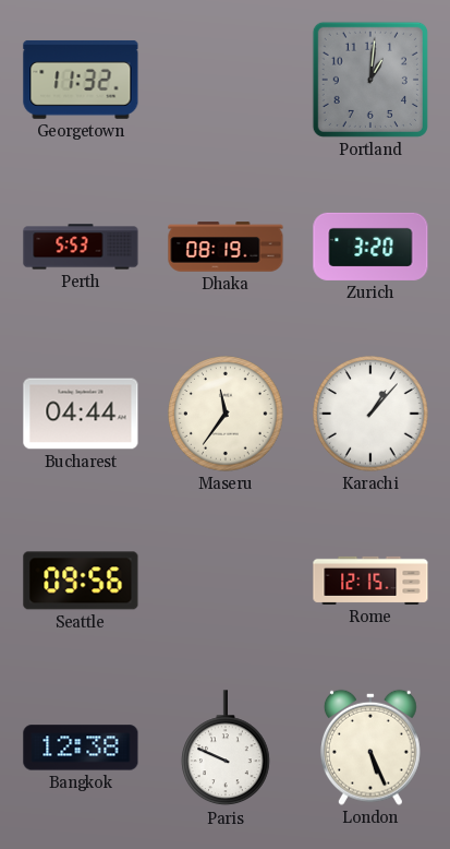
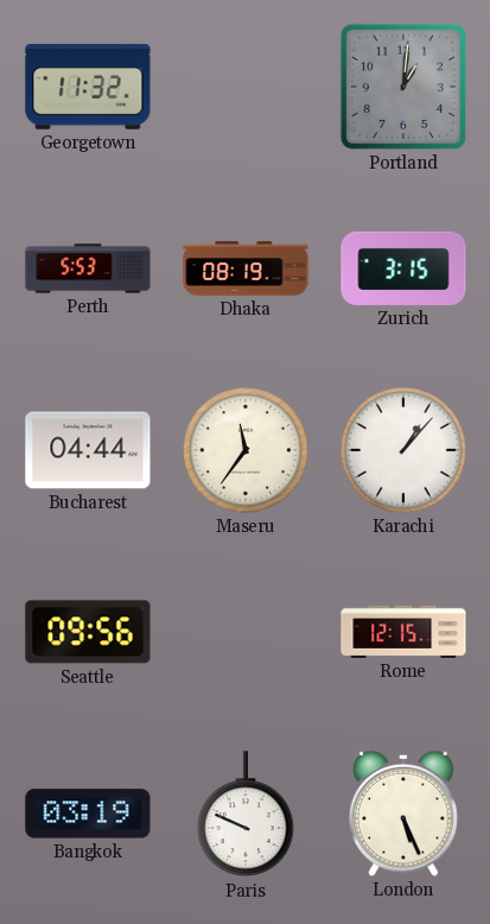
Zurich: 3:20 -> 3:15 (403, 268)
Bangkok: 12:38 -> 03:19 (88, 814)
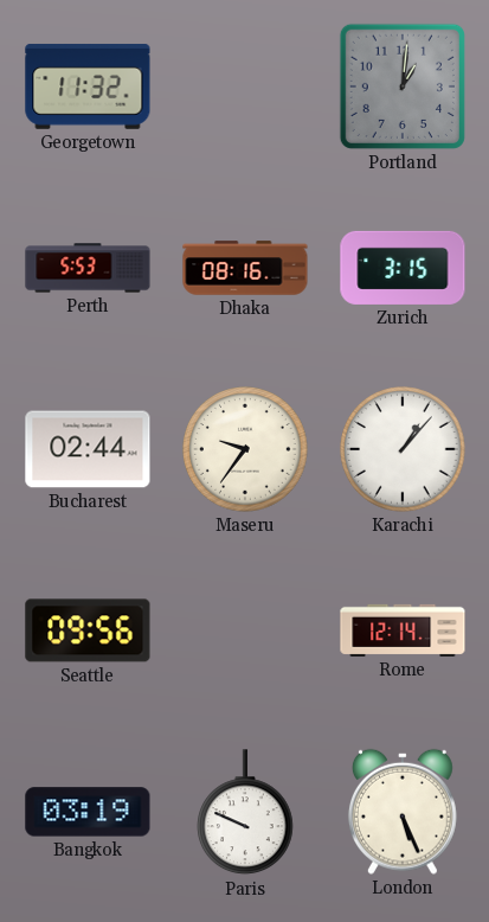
Dhaka: 08:19 -> 08:16 (245, 268)
Bucharest: 04:44 -> 02:44 (88, 449)
Maseru: 11:36 -> 9:36 (245, 449)
Rome: 12:15 -> 12:14 (403, 630)
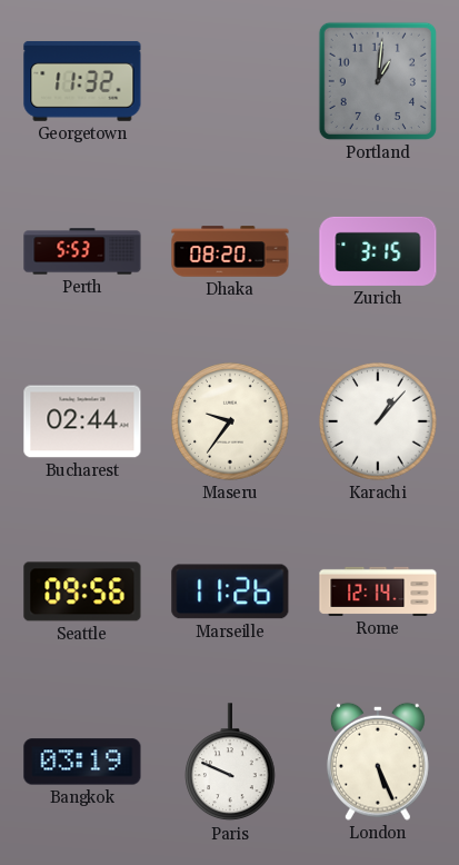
Dhaka: 08:16 -> 08:20 (230, 251)
Marseille: none -> 11:26 (230, 591)
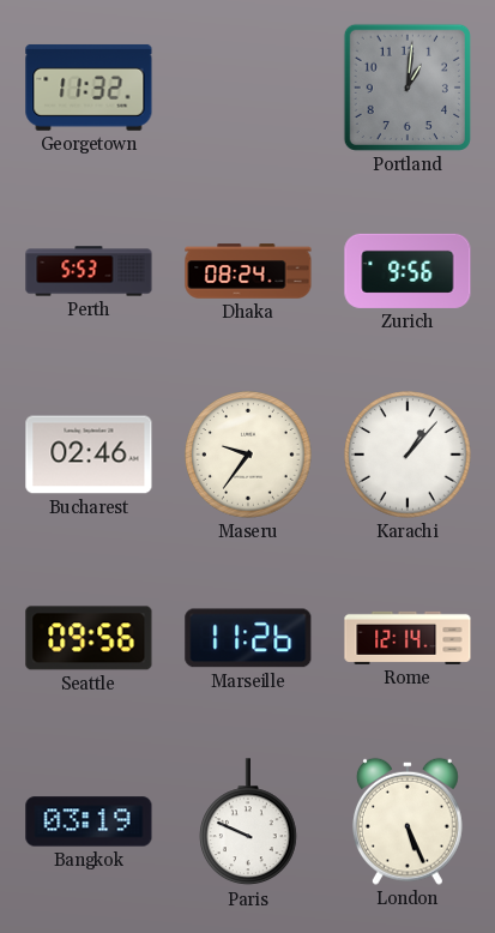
Dhaka: 08:20 -> 08:24 (248, 271)
Zurich: 3:15 -> 9:56 (408, 271)
Bucharest: 02:44 -> 02:46 (89, 455)
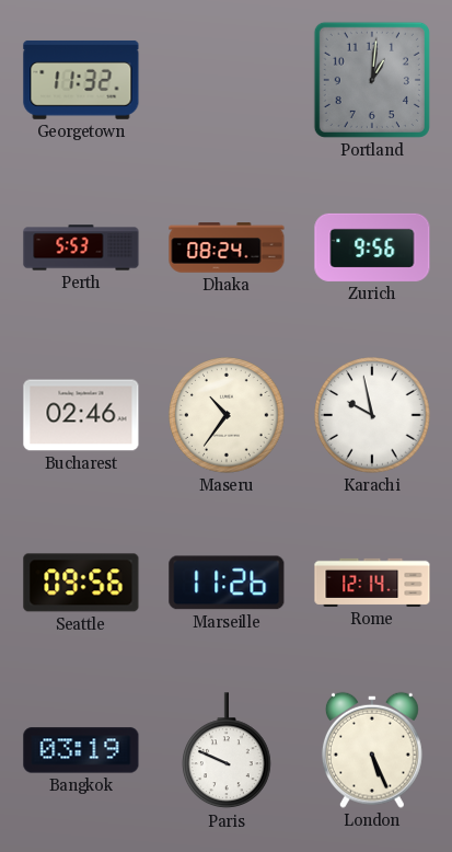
Maseru: 9:36 -> 10:36 (227, 415)
Karachi: 1:07 -> 9:58 (372, 415)
